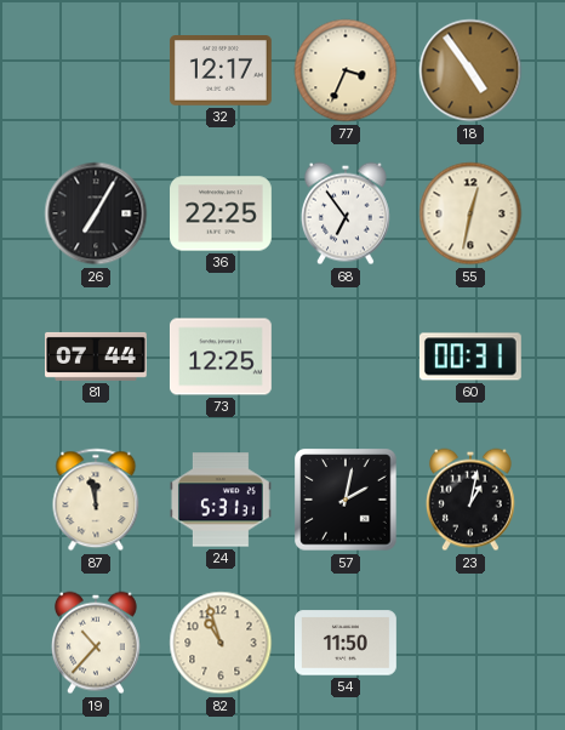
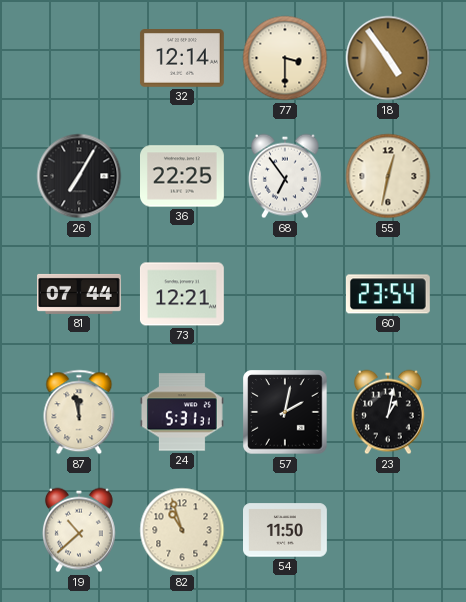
32: 12:17 -> 12:14 (182, 59)
77: 3:34 -> 3:30 (285, 58)
73: 12:25 -> 12:21 (182, 294)
60: 00:31 -> 23:54 (388, 294)
19: 10:37 -> 10:38 (79, 530)
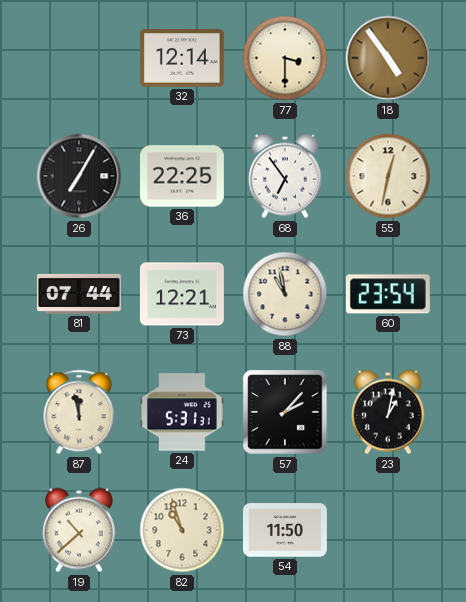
88: none -> 10:58 (285, 294)
57: 2:02 -> 2:07 (285, 412)
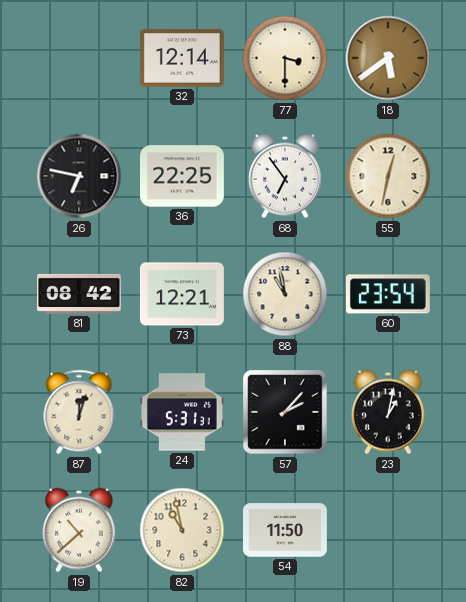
18: 4:54 -> 5:39 (388, 58)
26: 7:05 -> 6:47 (79, 176)
81: 07:44 -> 08:42 (80, 294)
87: 11:58 -> 12:03 (79, 412)
82: 10:57 -> 10:58 (182, 530)
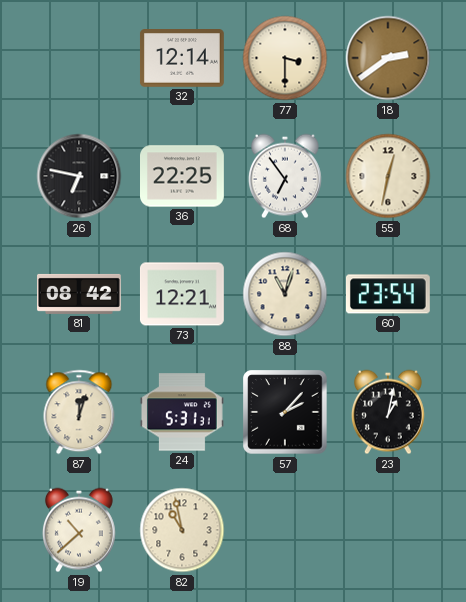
18: 5:39 -> 2:39 (388, 58)
88: 10:58 -> 11:03 (285, 294)
54: 11:50 -> none (286, 530)
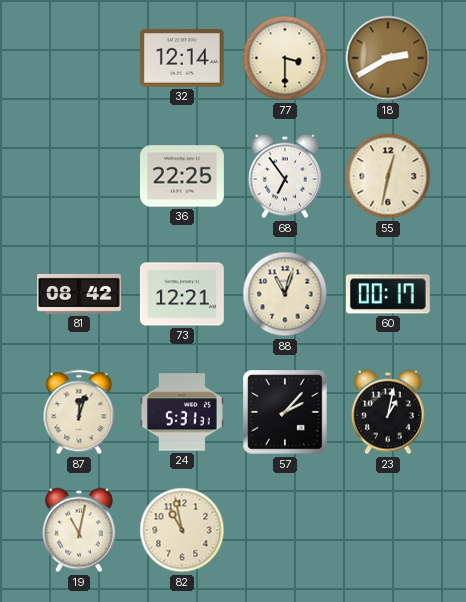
18: 2:39 -> 2:40 (388, 58)
26: 6:47 -> none (79, 176)
60: 23:54 -> 00:17 (388, 294)
19: 10:38 -> 11:02 (79, 530)
